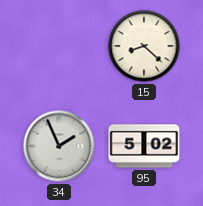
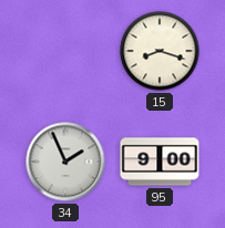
15: 8:22 -> 8:18 (160, 51)
95: 5:02 -> 9:00 (160, 162)
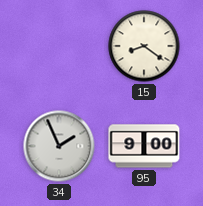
15: 8:18 -> 8:21 (144, 46)
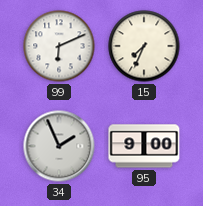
99: none -> 6:11 (59, 46)
15: 8:21 -> 7:34 (144, 46)
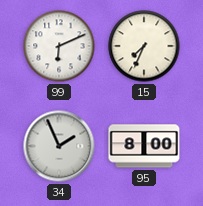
95: 9:00 -> 8:00 (144, 146)
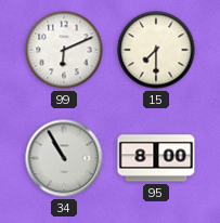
15: 7:34 -> 7:30 (156, 50)
34: 1:56 -> 10:55 (64, 158)
